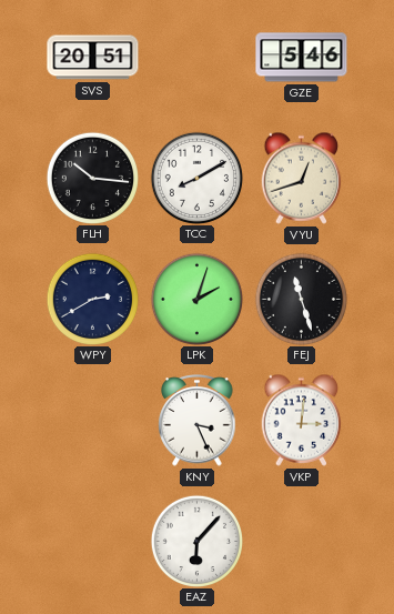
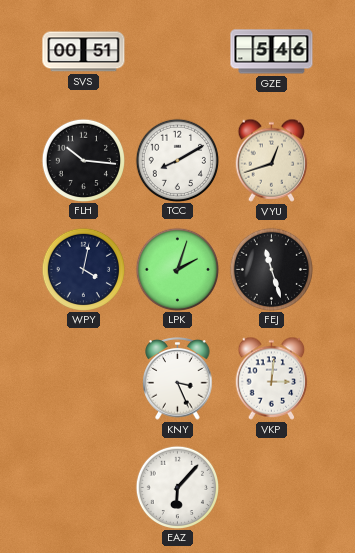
SVS: 20:51 -> 00:51 (84, 52)
WPY: 2:40 -> 4:02 (83, 269)
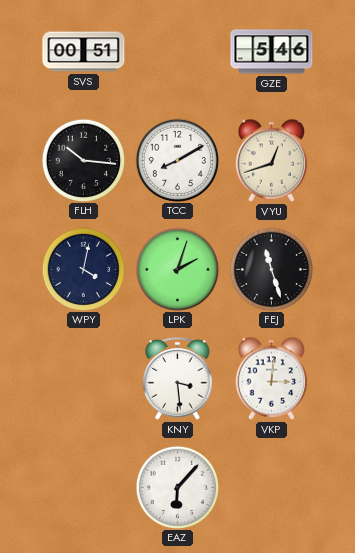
KNY: 3:26 -> 3:29 (178, 379)
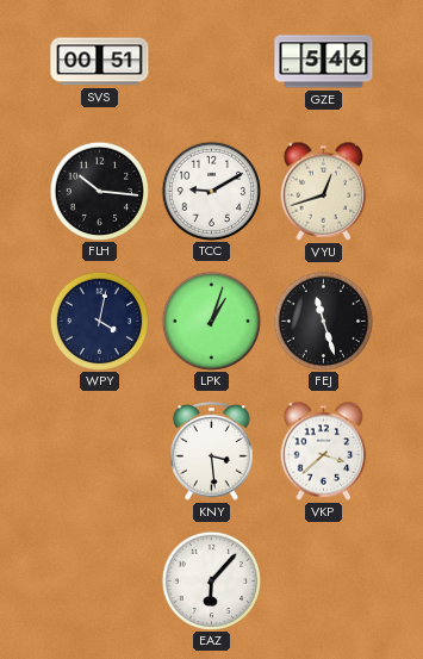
TCC: 8:10 -> 9:10 (211, 191)
LPK: 2:03 -> 1:03 (211, 321)
VKP: 3:01 -> 3:38 (324, 450)
